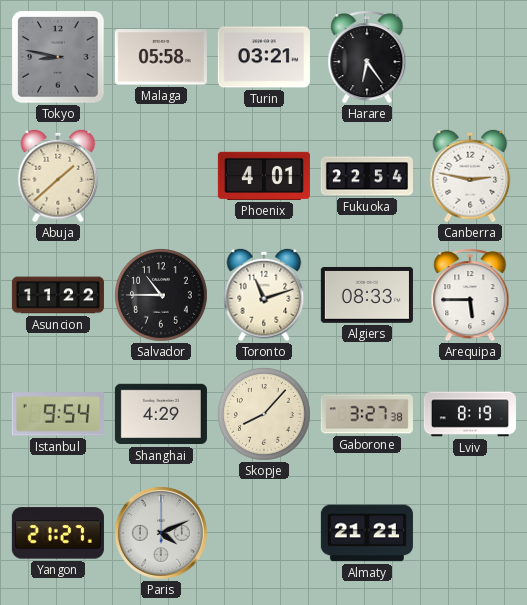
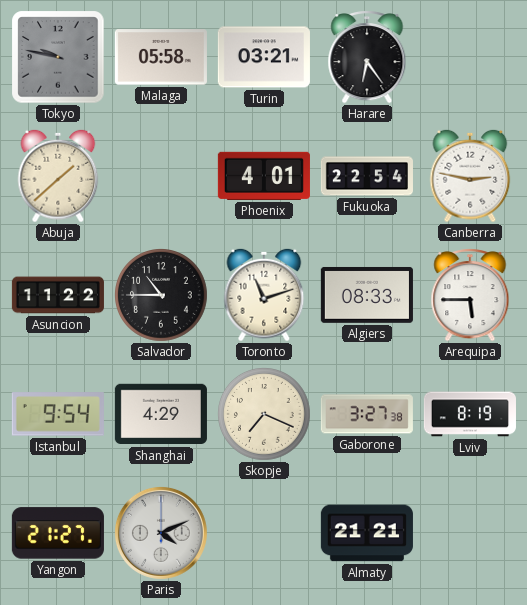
Tokyo: 8:47 -> 9:47 (58, 57)
Skopje: 8:07 -> 7:19 (265, 415)
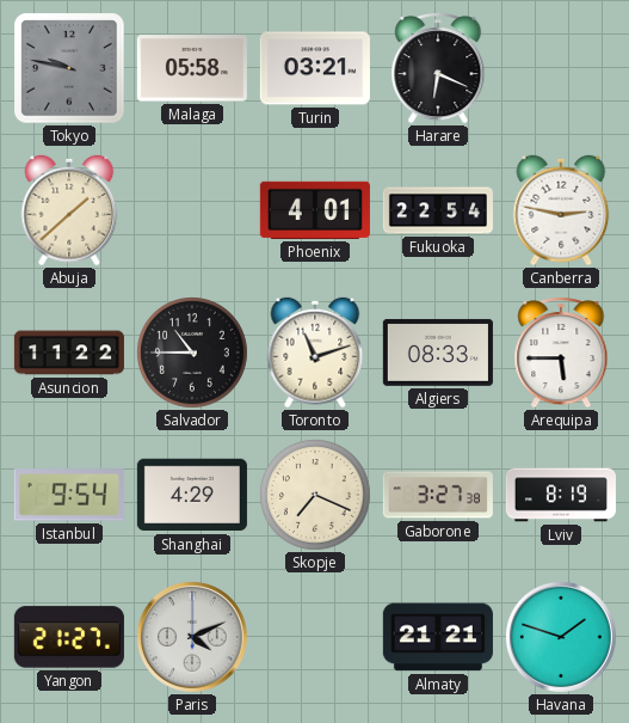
Harare: 6:24 -> 6:19 (438, 69)
Havana: none -> 1:48 (561, 637)
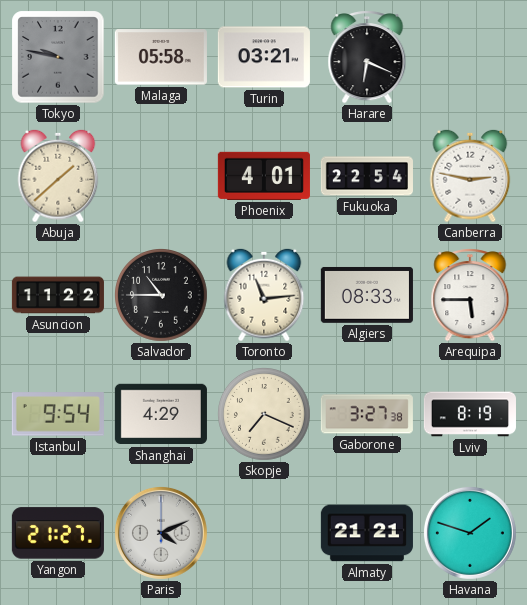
Toronto: 11:12 -> 11:14 (264, 295)
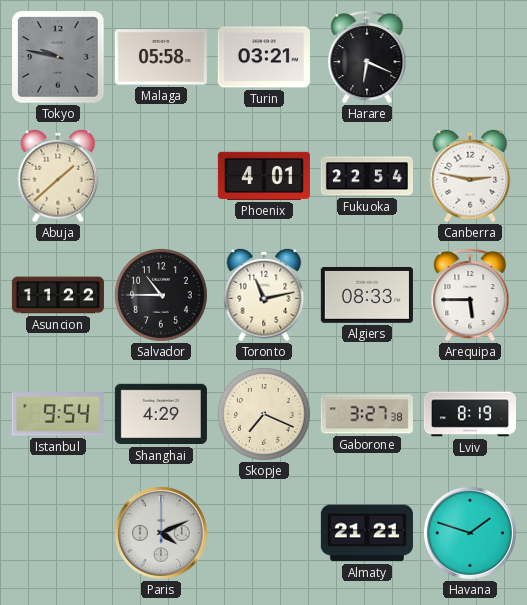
Toronto: 11:14 -> 11:13 (264, 295)
Yangon: 21:27 -> none (58, 533)
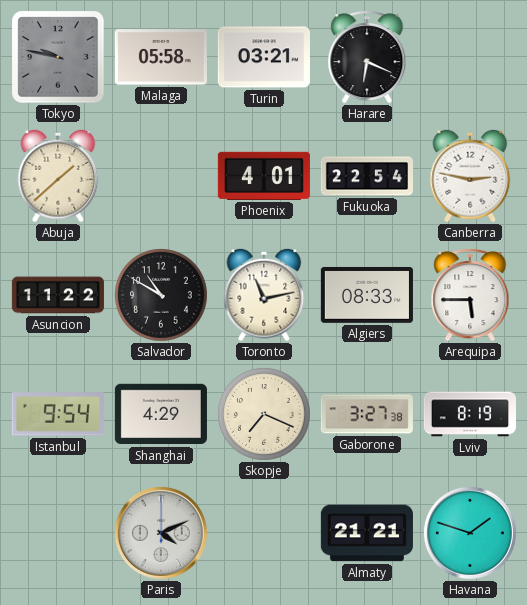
Salvador: 10:45 -> 10:50 (162, 296)
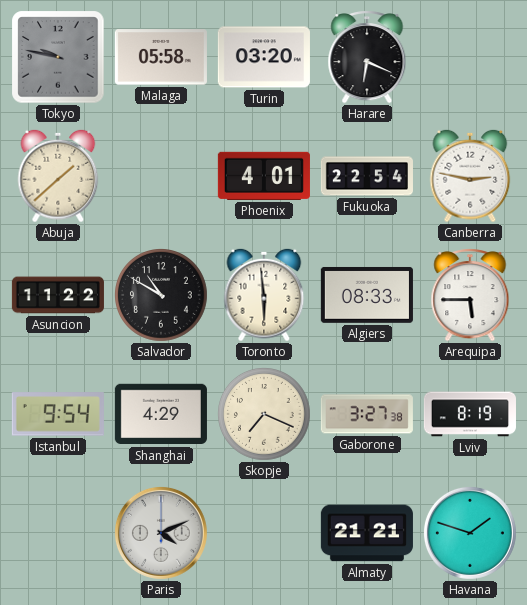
Turin: 03:21 -> 03:20 (264, 57)
Toronto: 11:13 -> 5:59 (264, 295)
